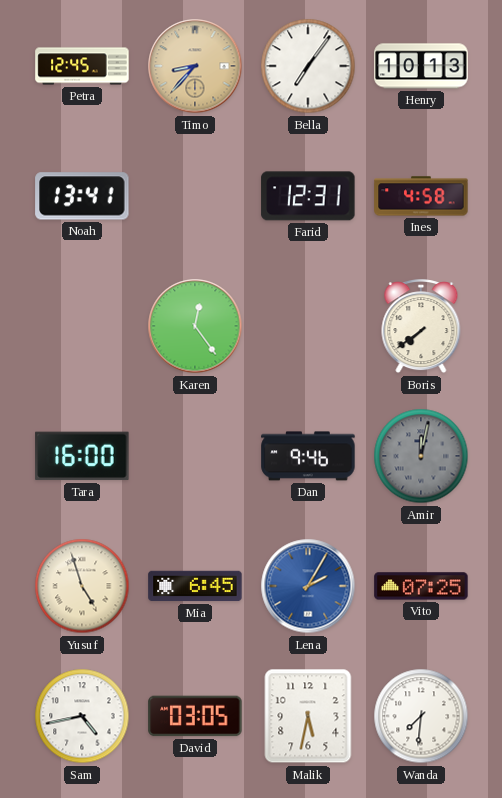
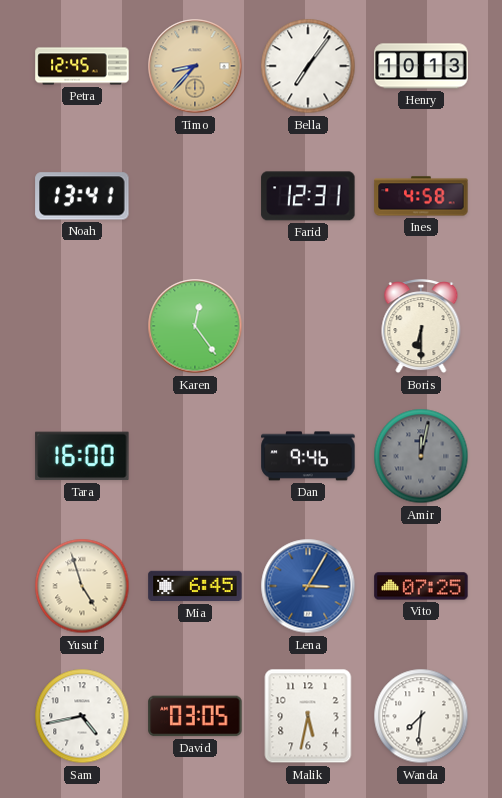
Boris: 7:39 -> 6:30 (421, 327)
Lena: 2:05 -> 3:05 (308, 586)
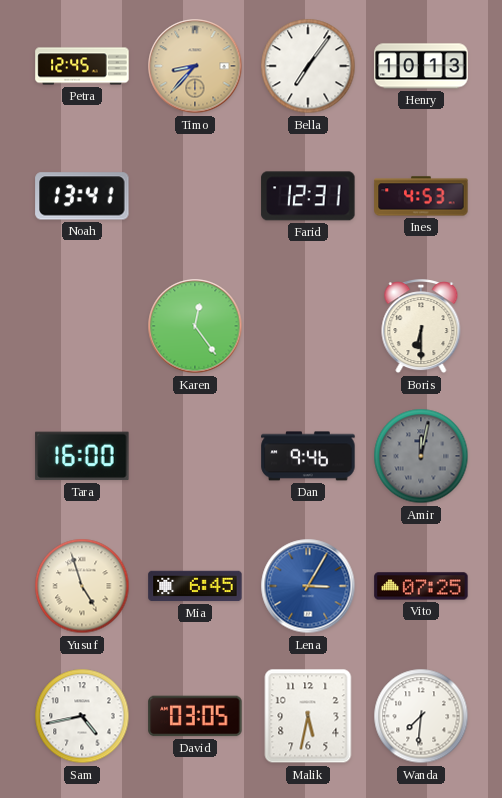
Ines: 4:58 -> 4:53 (421, 196)
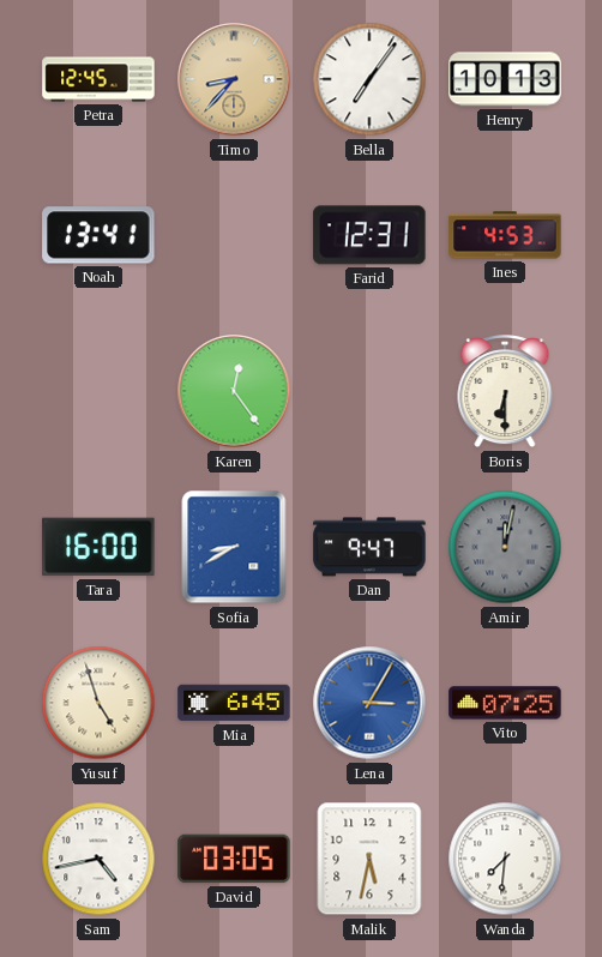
Sofia: none -> 8:40 (234, 547)
Dan: 9:46 -> 9:47 (369, 547)
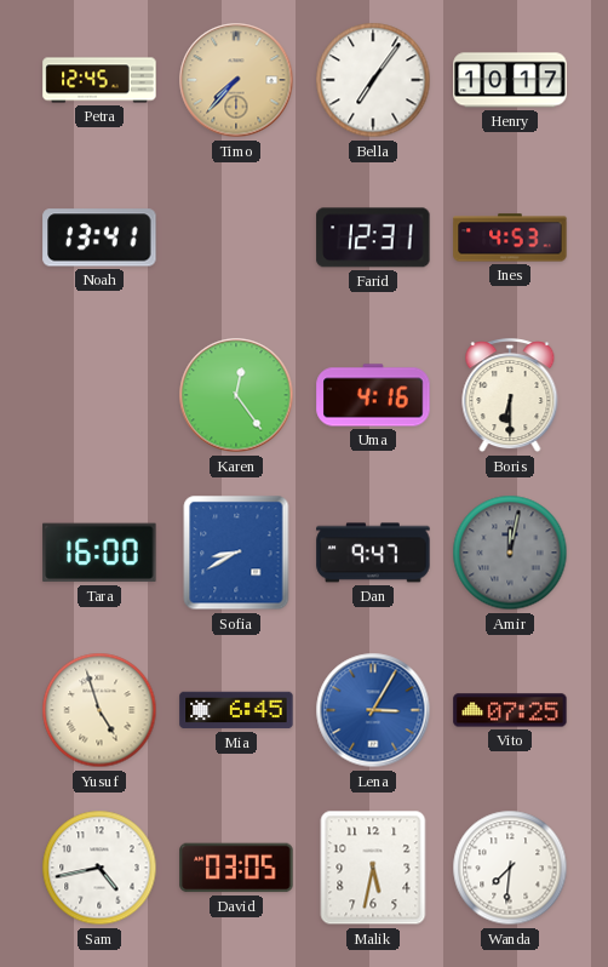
Timo: 8:37 -> 7:37 (236, 80)
Henry: 10:13 -> 10:17 (510, 80)
Uma: none -> 4:16 (373, 395)
